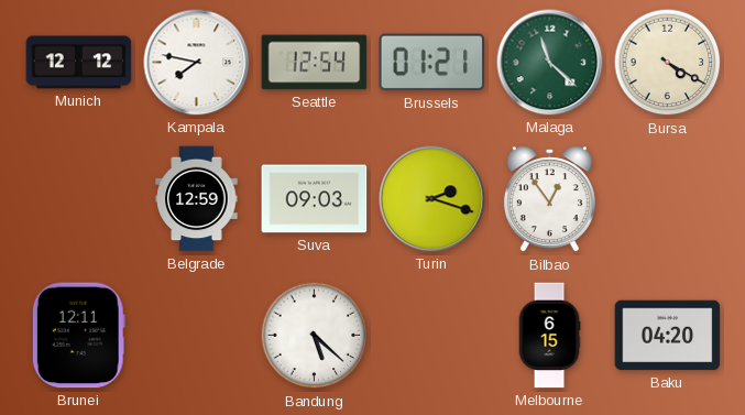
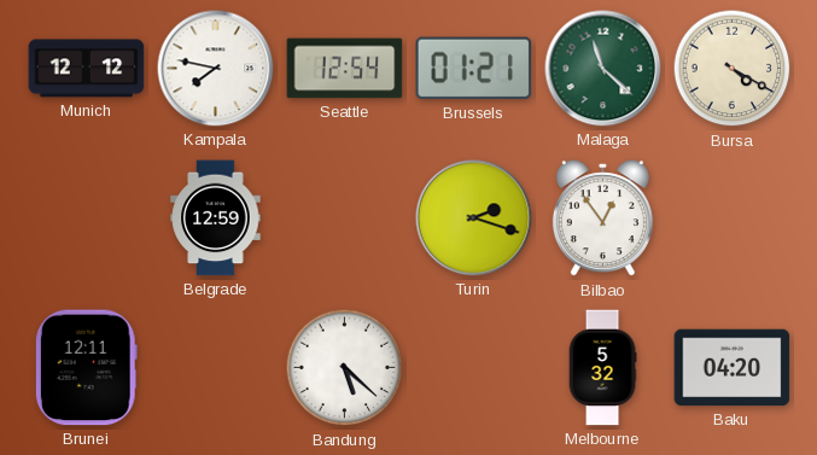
Suva: 09:03 -> none (315, 199)
Melbourne: 6:15 -> 5:32 (602, 368)
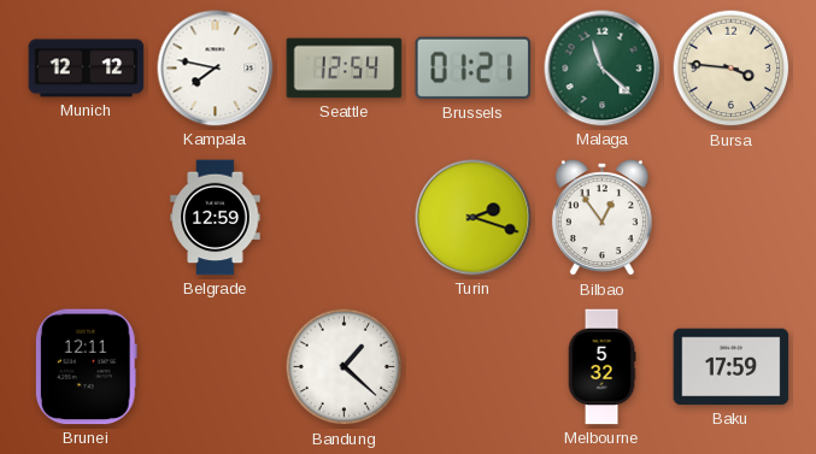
Bursa: 4:20 -> 3:46 (732, 69)
Bandung: 5:22 -> 1:22 (345, 367)
Baku: 04:20 -> 17:59 (732, 367)
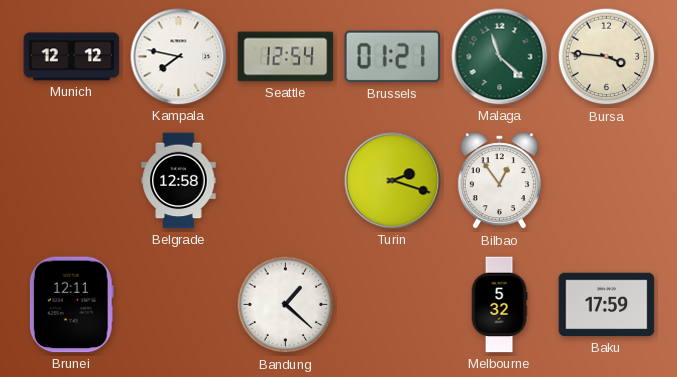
Belgrade: 12:59 -> 12:58 (179, 181)
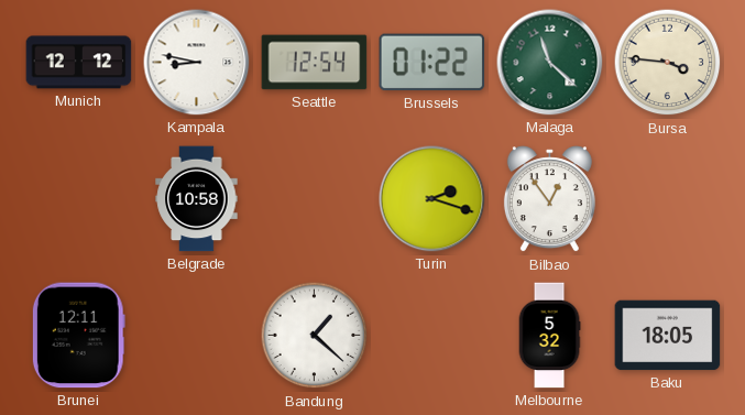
Kampala: 7:47 -> 8:47 (197, 63)
Brussels: 01:21 -> 01:22 (432, 63)
Belgrade: 12:58 -> 10:58 (197, 199)
Baku: 17:59 -> 18:05 (668, 336)
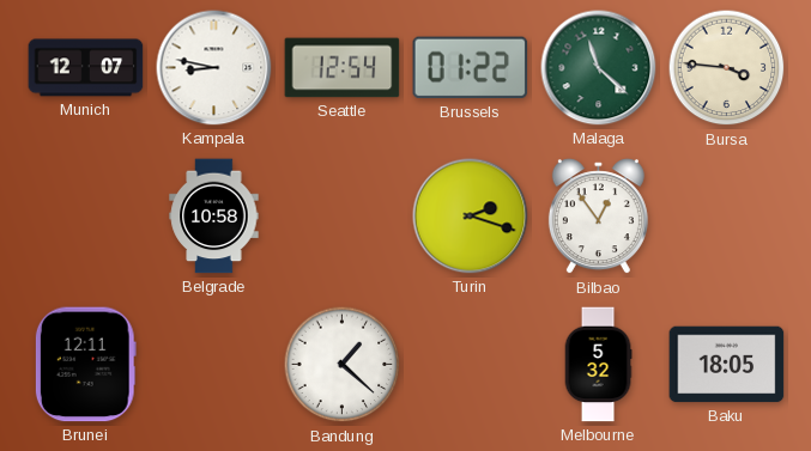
Munich: 12:12 -> 12:07 (86, 68)
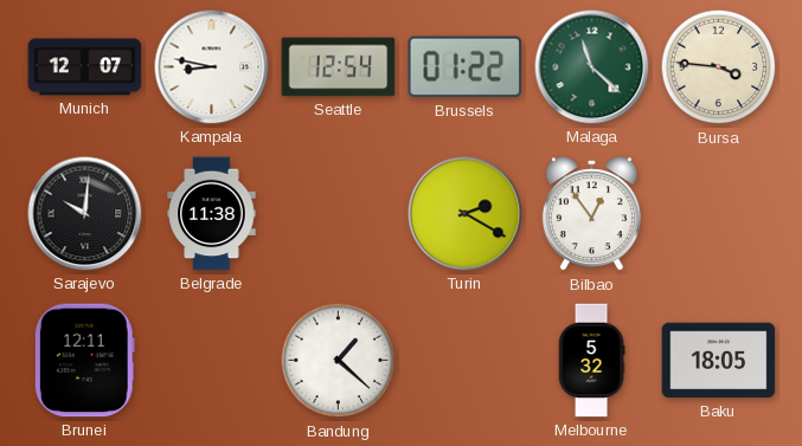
Sarajevo: none -> 10:01 (85, 214)
Belgrade: 10:58 -> 11:38 (212, 214)
Turin: 2:18 -> 2:20 (466, 214)
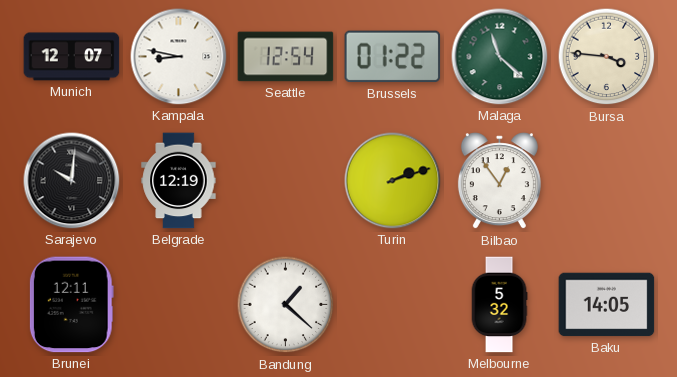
Belgrade: 11:38 -> 12:19 (179, 181)
Turin: 2:20 -> 2:12 (393, 181)
Baku: 18:05 -> 14:05 (607, 305)
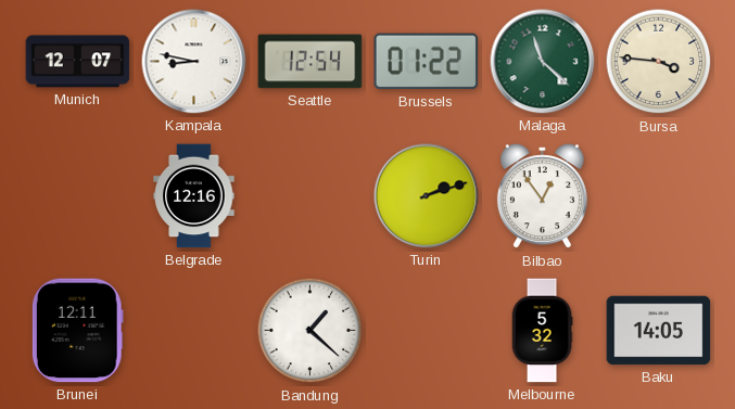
Sarajevo: 10:01 -> none (72, 181)
Belgrade: 12:19 -> 12:16 (194, 196)
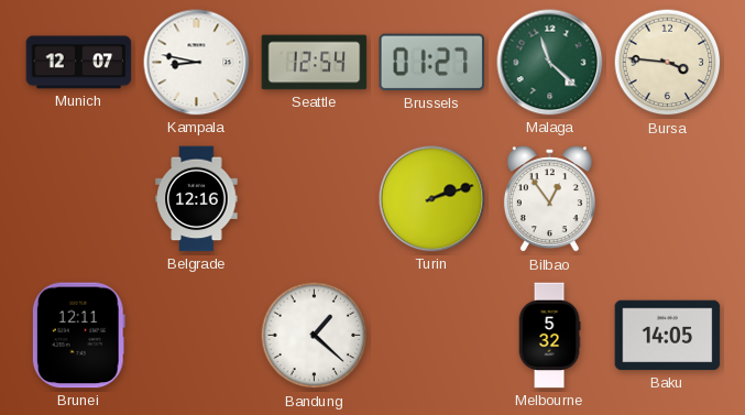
Brussels: 01:22 -> 01:27 (432, 63)
